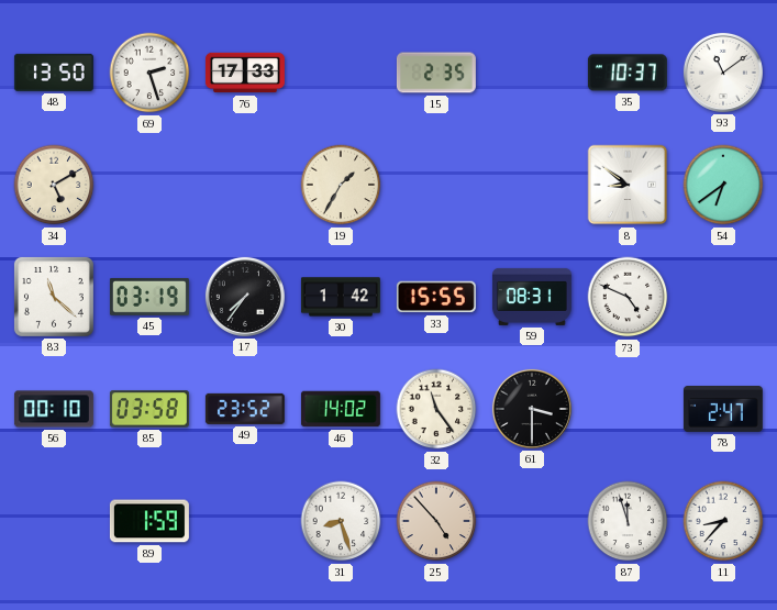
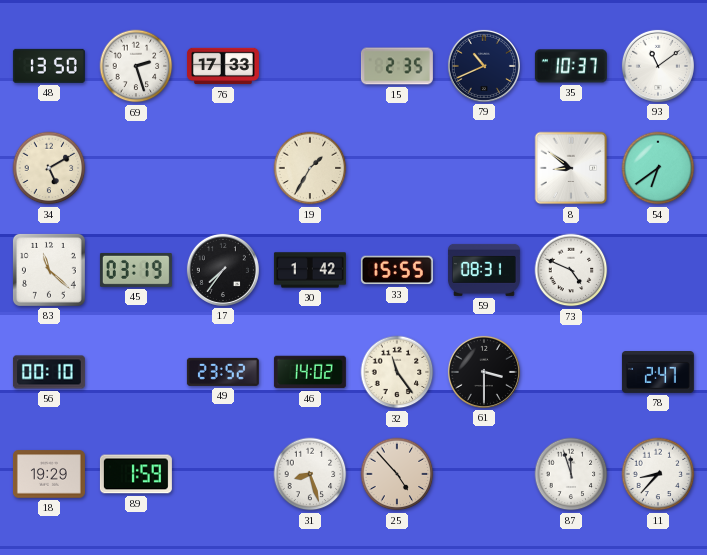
79: none -> 10:41 (484, 66)
85: 03:58 -> none (149, 409)
18: none -> 19:29 (49, 474)
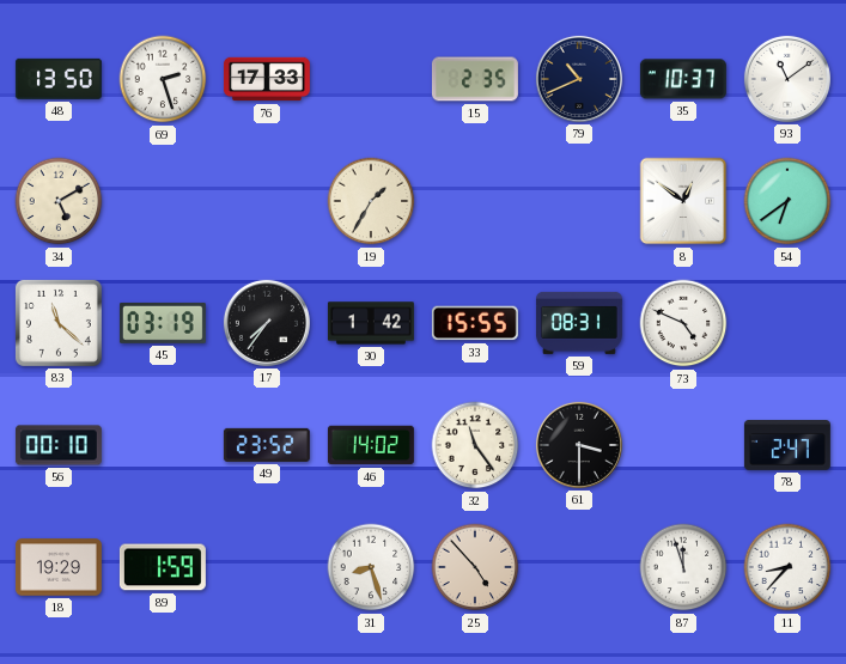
8: 8:51 -> 12:51 (683, 201)
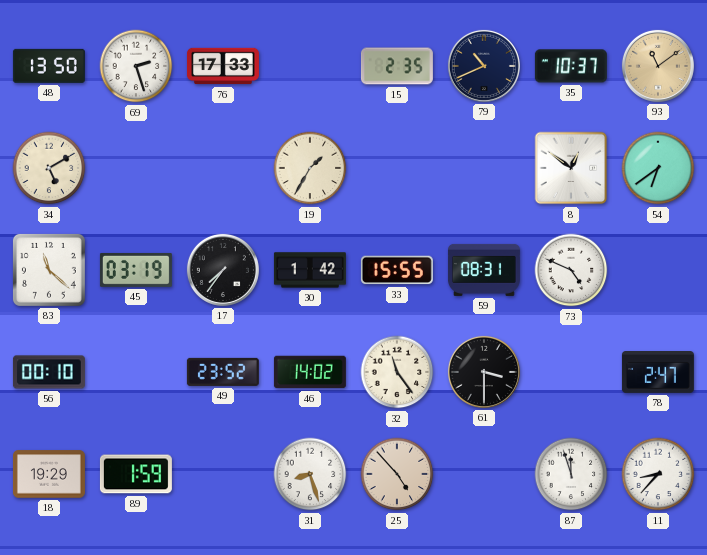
93 dial: white -> champagne (658, 66)
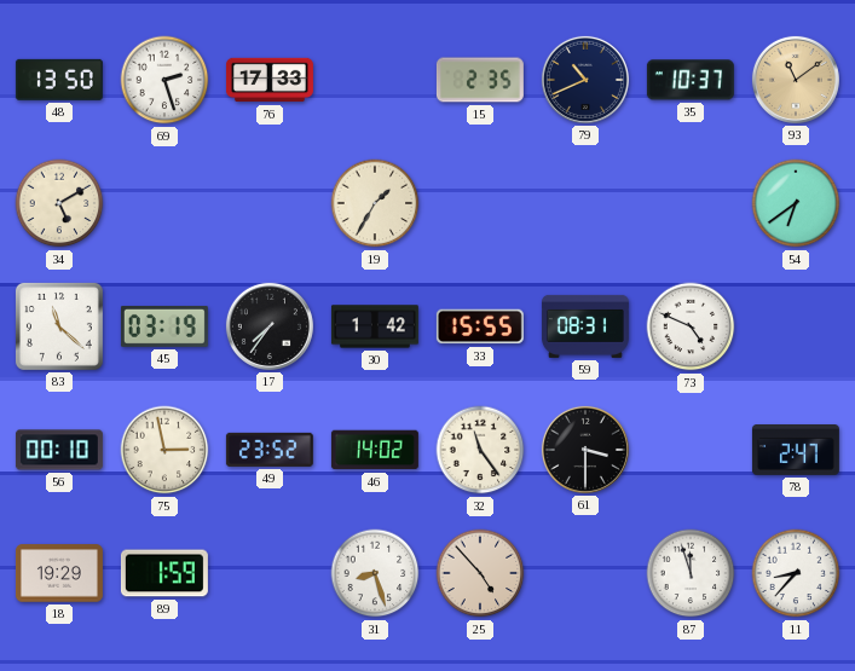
8: 12:51 -> none (571, 168)
75: none -> 2:58 (164, 450)
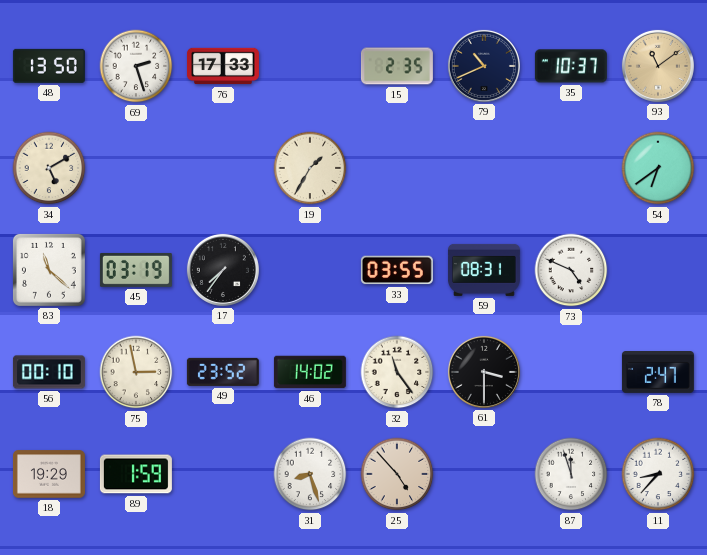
30: 1:42 -> none (375, 326)
33: 15:55 -> 03:55 (397, 270)
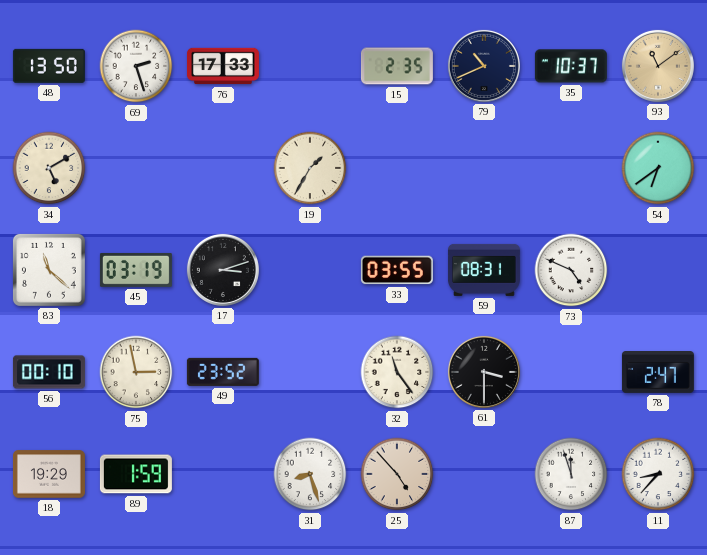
17: 7:36 -> 3:12 (223, 270)
46: 14:02 -> none (310, 372)
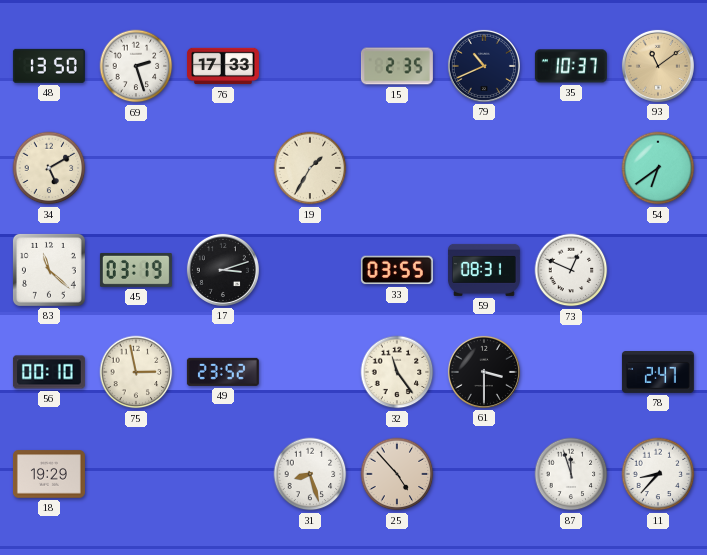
73: 4:49 -> 12:49 (571, 270)
89: 1:59 -> none (136, 474)
